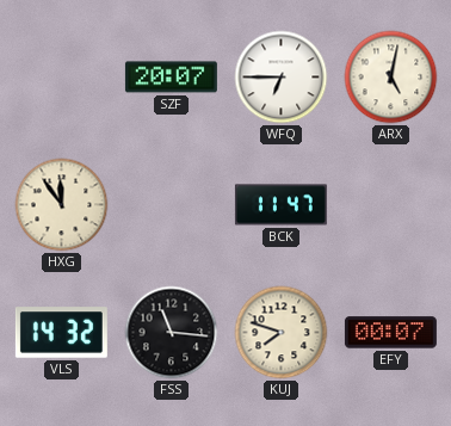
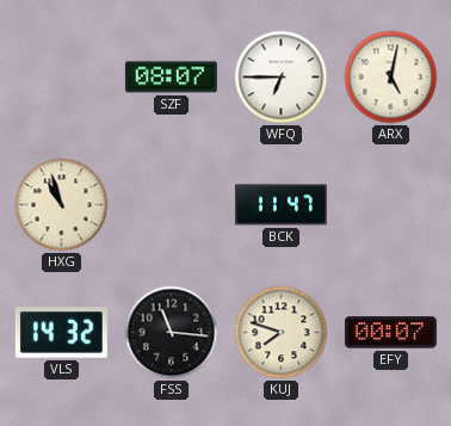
SZF: 20:07 -> 08:07 (171, 78)
HXG: 11:54 -> 10:57 (62, 205)
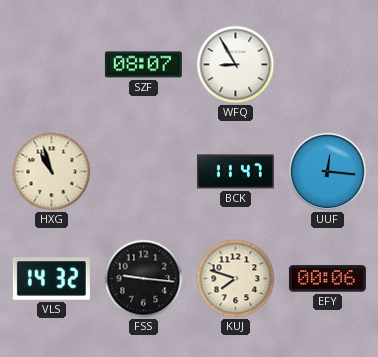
WFQ: 6:45 -> 8:55 (236, 65)
ARX: 5:02 -> none (391, 78)
UUF: none -> 12:16 (328, 172)
FSS: 11:16 -> 9:16 (144, 279)
EFY: 00:07 -> 00:06 (327, 279)
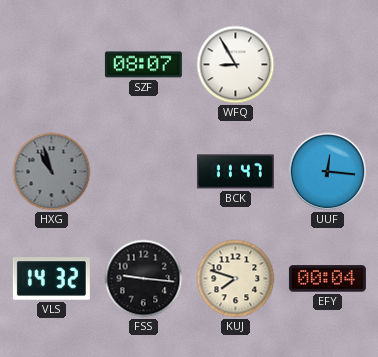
HXG dial: cream -> grey (52, 172)
EFY: 00:06 -> 00:04 (327, 279)
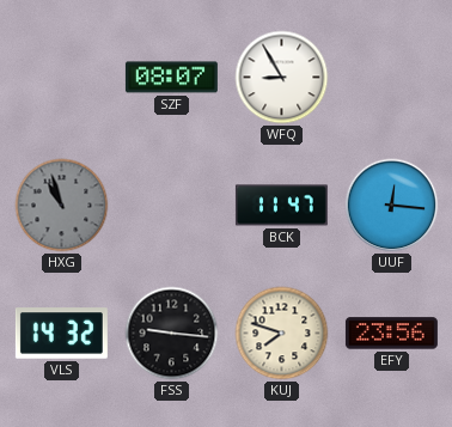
EFY: 00:04 -> 23:56 (391, 334)
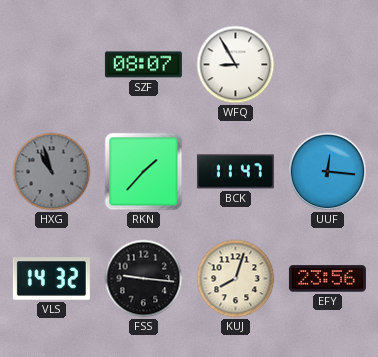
RKN: none -> 1:37 (144, 172)
KUJ: 7:48 -> 8:03 (236, 279)
